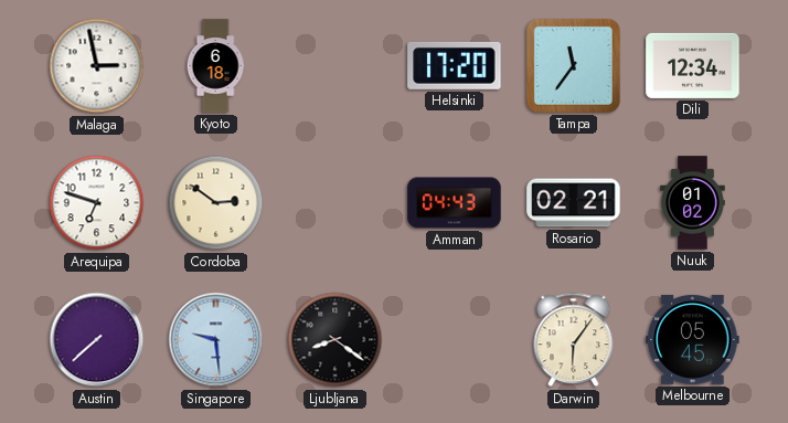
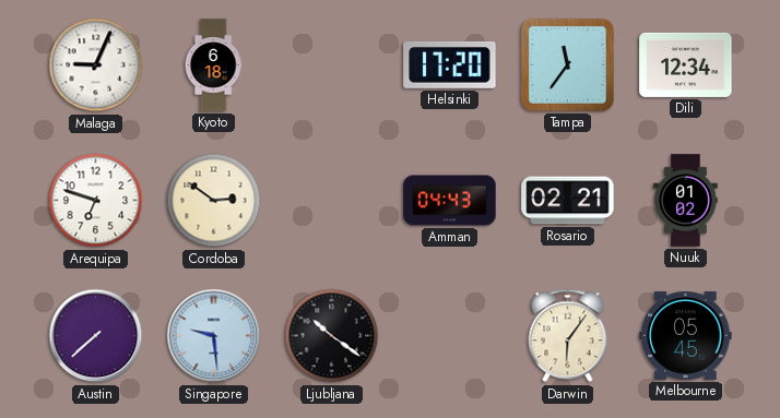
Malaga: 2:58 -> 9:04 (96, 65)
Ljubljana: 8:21 -> 10:21 (332, 336)
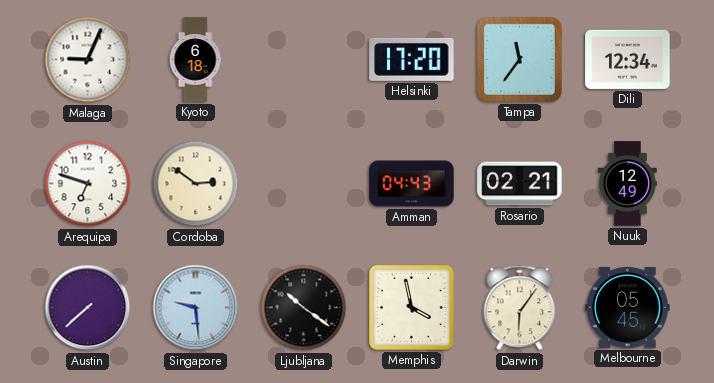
Nuuk: 01:02 -> 12:49 (628, 184)
Memphis: none -> 3:58 (412, 308)
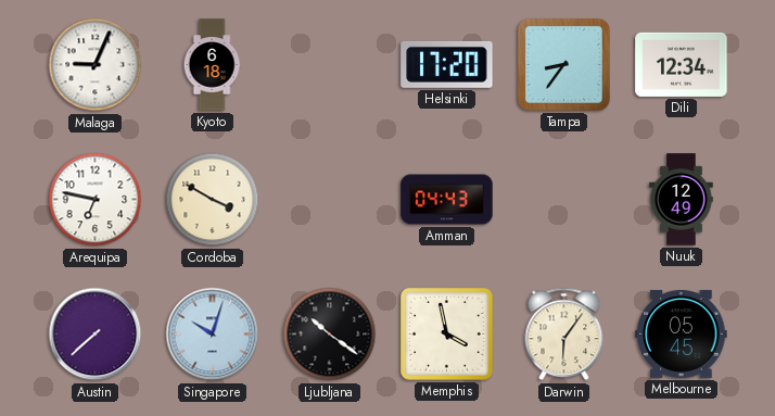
Tampa: 11:36 -> 8:36 (563, 64)
Arequipa: 6:48 -> 6:47 (96, 200)
Cordoba: 2:51 -> 3:50 (213, 200)
Rosario: 02:21 -> none (520, 184)
Singapore: 9:29 -> 10:03 (213, 335)
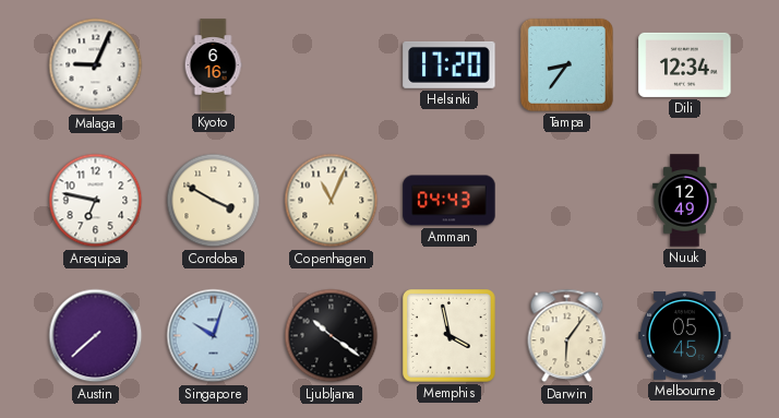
Kyoto: 6:18 -> 6:16 (213, 65)
Copenhagen: none -> 11:04 (332, 201)
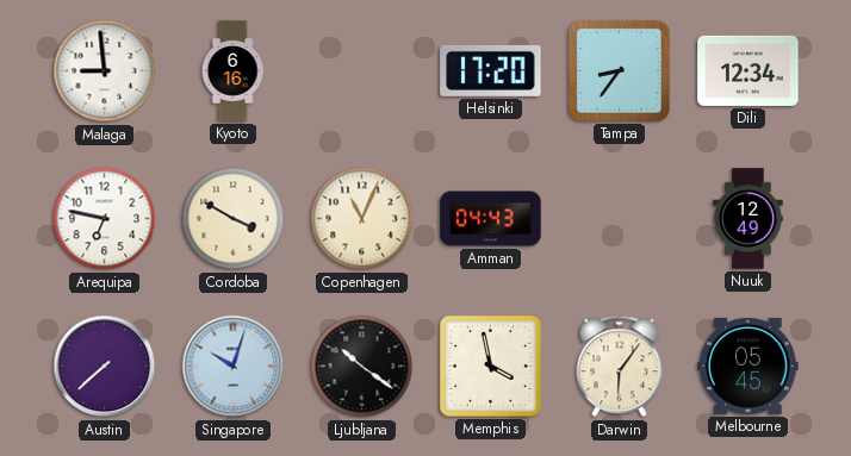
Malaga: 9:04 -> 8:59 (105, 71)
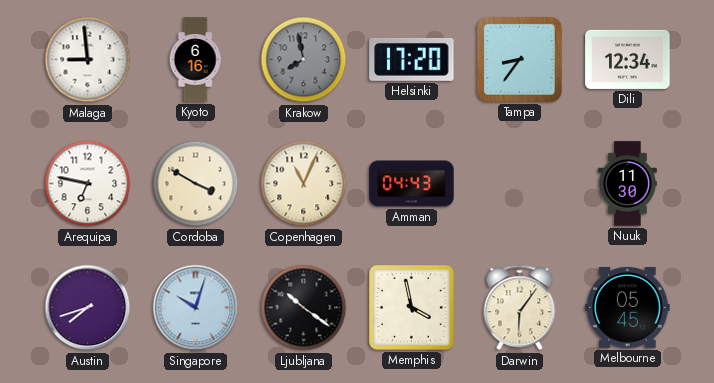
Krakow: none -> 7:58 (304, 60)
Nuuk: 12:49 -> 11:30 (628, 184)
Austin: 7:38 -> 7:42 (88, 308)
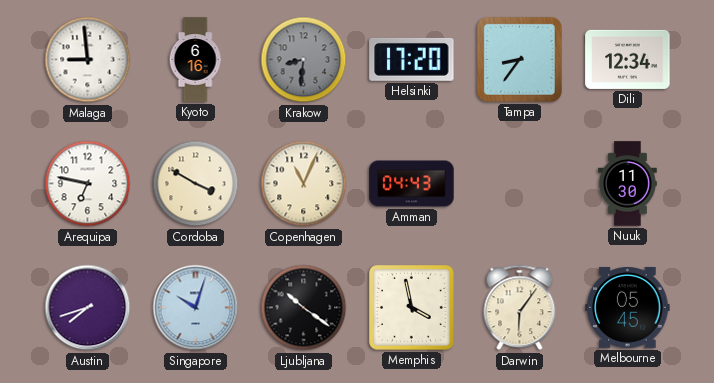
Krakow: 7:58 -> 8:31 (304, 60)
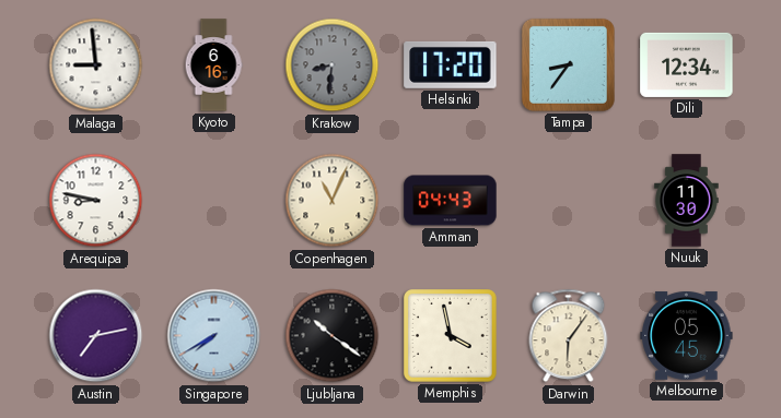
Arequipa: 6:47 -> 8:47 (96, 201)
Cordoba: 3:50 -> none (196, 184)
Austin: 7:42 -> 7:13 (96, 336)
Singapore: 10:03 -> 7:40 (214, 336)
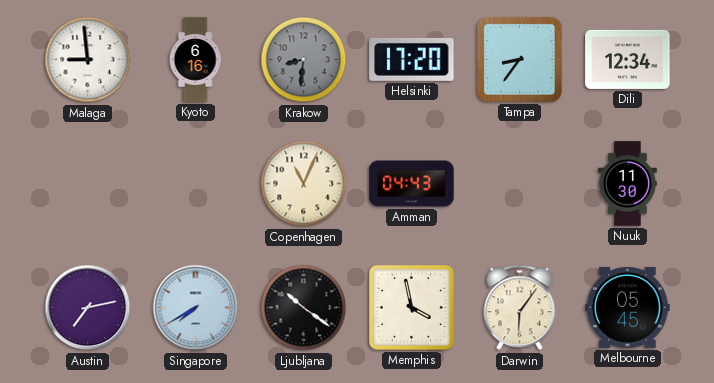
Arequipa: 8:47 -> none (96, 201)
